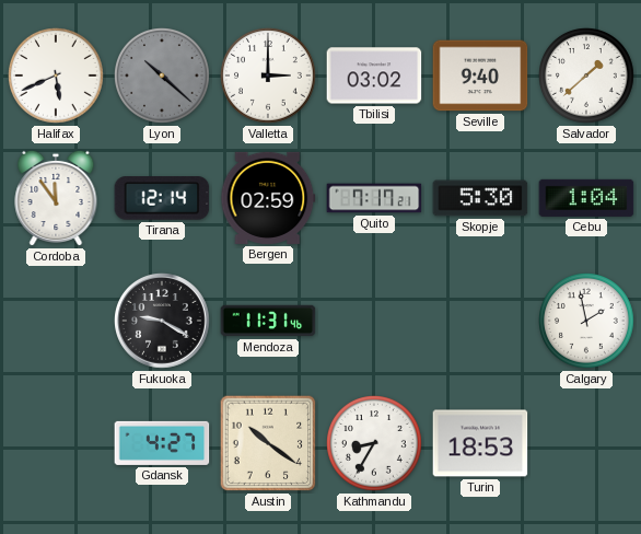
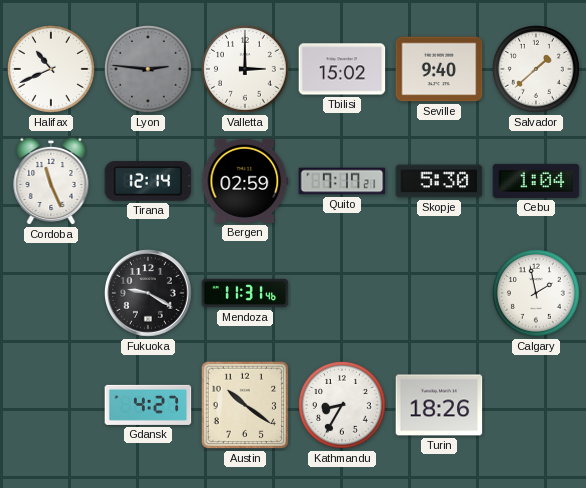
Halifax: 5:41 -> 10:41 (52, 70)
Lyon: 10:22 -> 2:46 (149, 70)
Tbilisi: 03:02 -> 15:02 (342, 69)
Cordoba: 11:54 -> 11:26 (51, 181)
Turin: 18:53 -> 18:26 (439, 405)
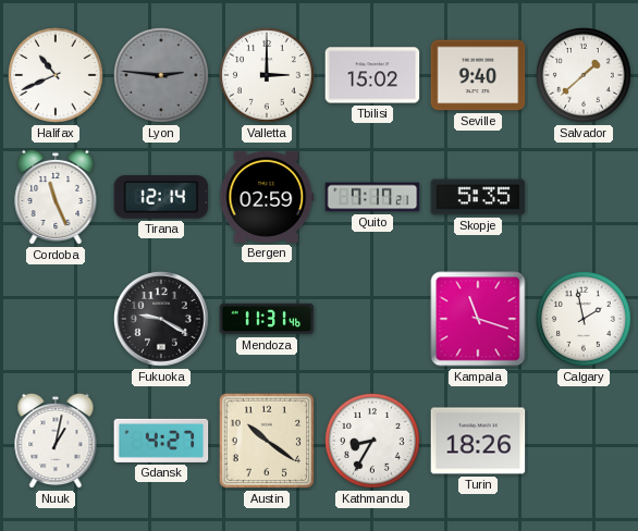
Skopje: 5:30 -> 5:35 (478, 197)
Cebu: 1:04 -> none (536, 181)
Kampala: none -> 11:18 (478, 319)
Nuuk: none -> 1:02 (56, 441)
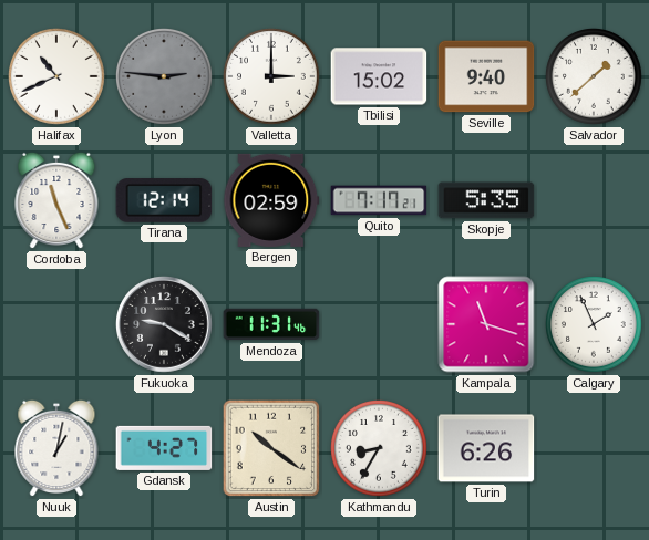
Calgary: 1:58 -> 1:56 (595, 325)
Turin: 18:26 -> 6:26 (486, 448)
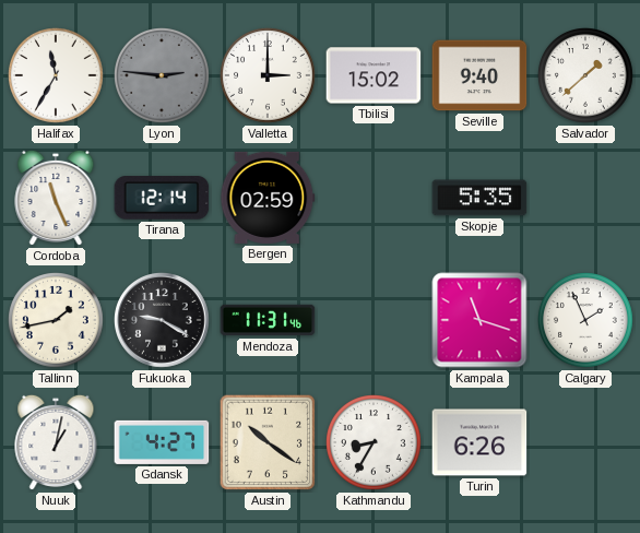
Halifax: 10:41 -> 11:35 (57, 76)
Quito: 7:17 -> none (379, 200)
Tallinn: none -> 1:43 (57, 321)
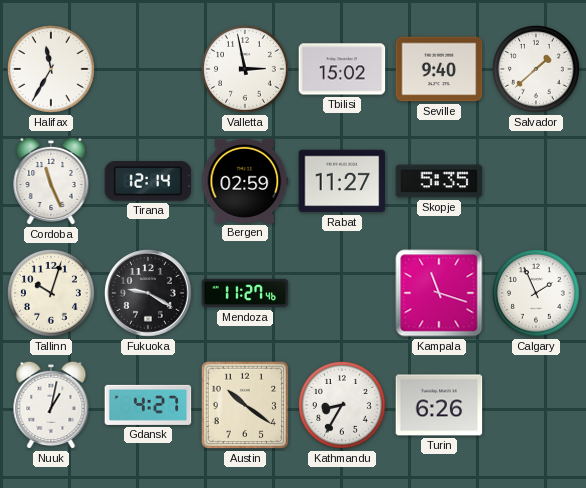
Lyon: 2:46 -> none (163, 76)
Valletta: 3:00 -> 2:58 (246, 70)
Rabat: none -> 11:27 (342, 181)
Tallinn: 1:43 -> 10:03 (52, 294)
Mendoza: 11:31 -> 11:27 (245, 293)
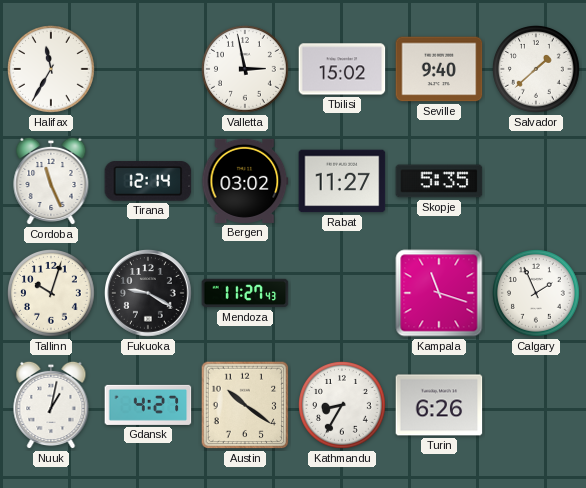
Bergen: 02:59 -> 03:02 (245, 181)
Mendoza: 11:27:46 -> 11:27:43 (245, 293)
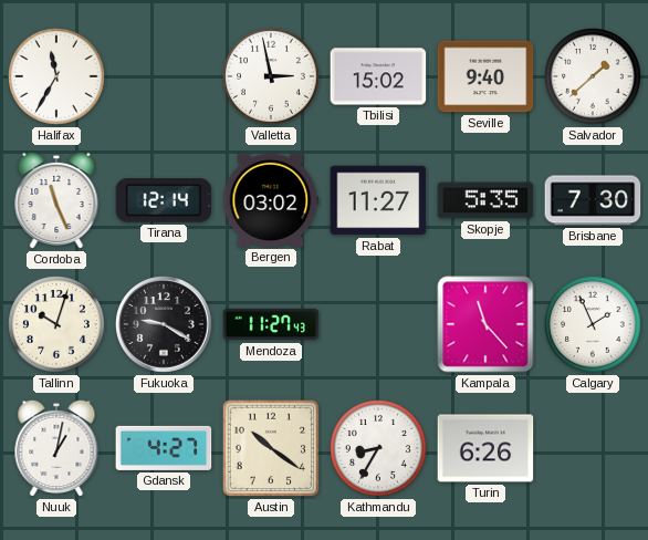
Brisbane: none -> 7:30 (593, 200)
Kampala: 11:18 -> 11:23 (485, 324)
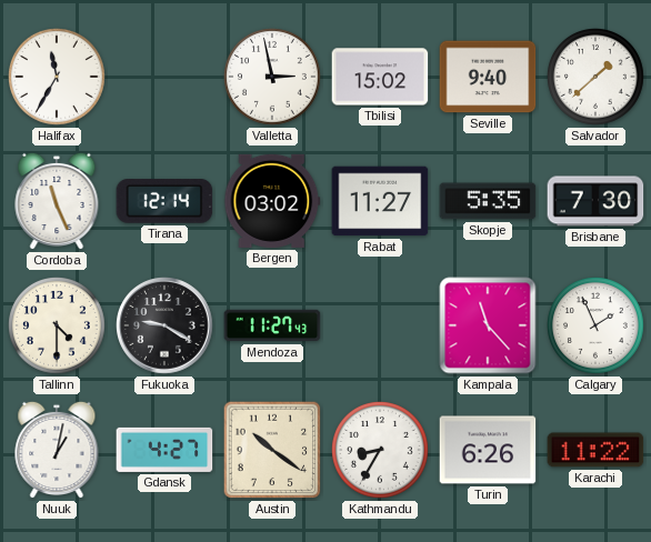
Tallinn: 10:03 -> 4:30 (58, 327)
Karachi: none -> 11:22 (595, 450)
